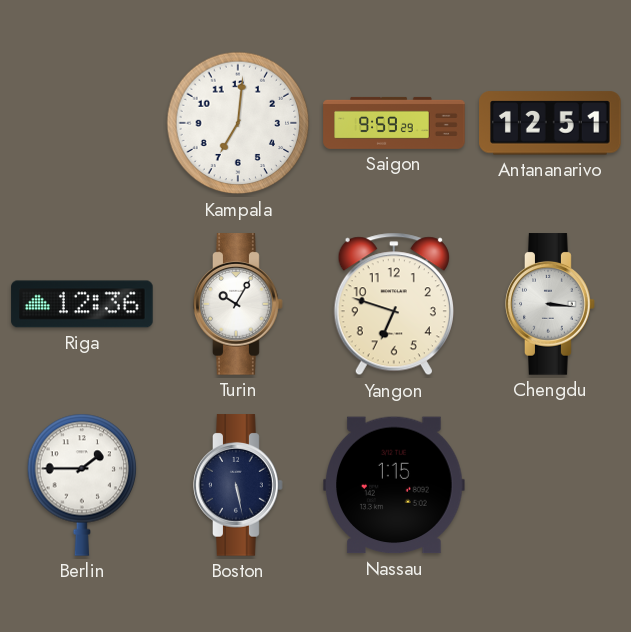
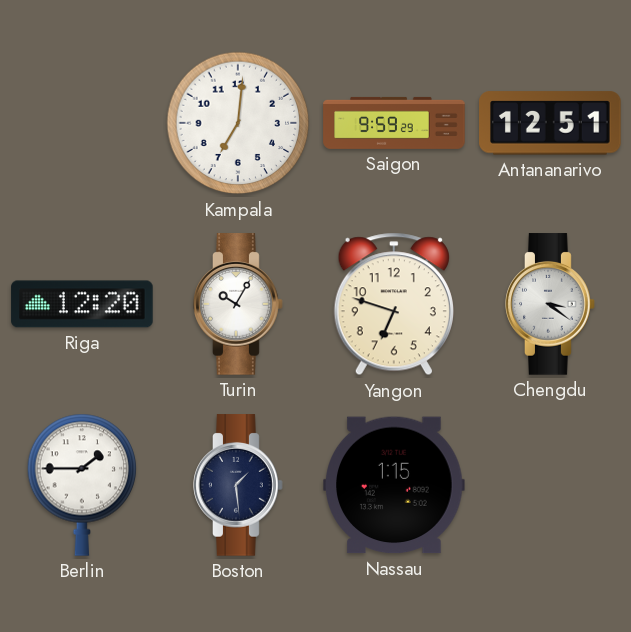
Riga: 12:36 -> 12:20 (82, 304)
Chengdu: 3:16 -> 3:21 (550, 304)
Boston: 5:28 -> 1:29 (238, 485)
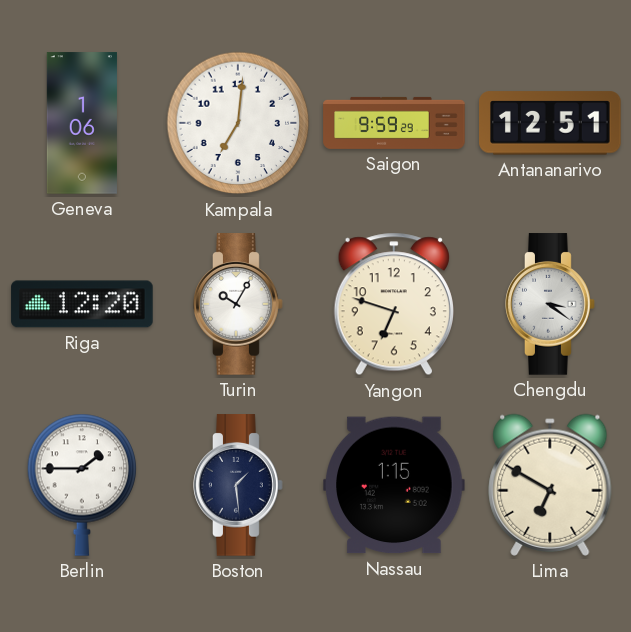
Geneva: none -> 1:06 (82, 123)
Lima: none -> 6:50 (550, 485)
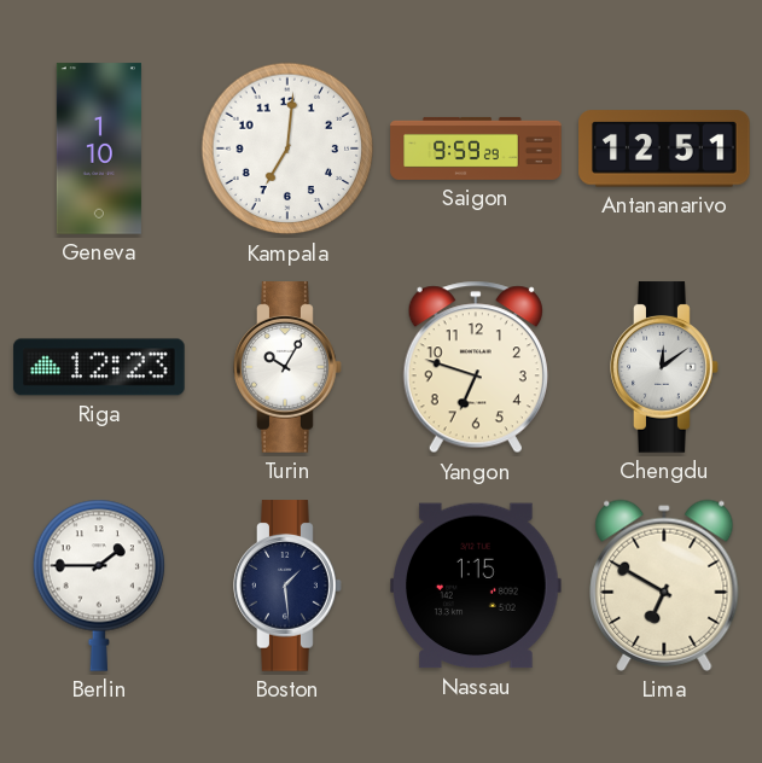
Geneva: 1:06 -> 1:10 (99, 148)
Riga: 12:20 -> 12:23 (99, 367)
Chengdu: 3:21 -> 12:09 (664, 367)
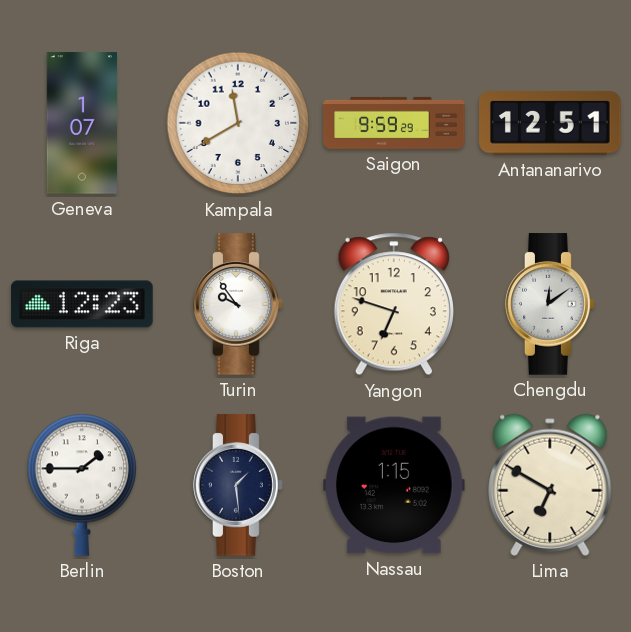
Geneva: 1:10 -> 1:07 (82, 123)
Kampala: 7:01 -> 11:40 (238, 123)
Turin: 10:05 -> 9:54 (238, 304)
